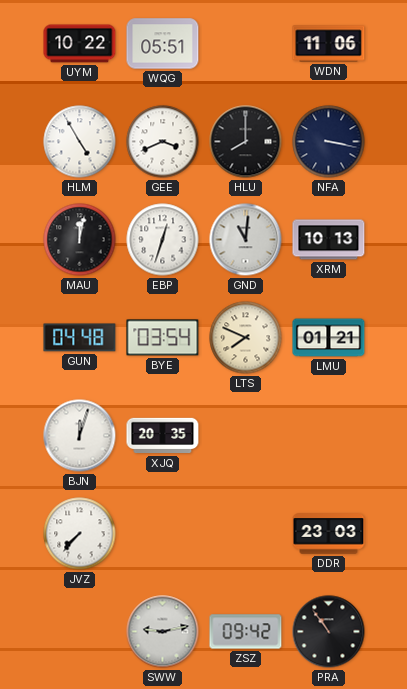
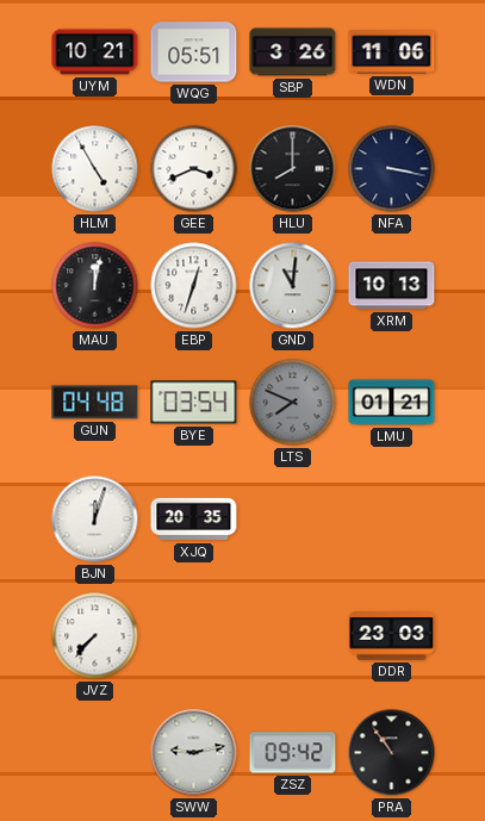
UYM: 10:22 -> 10:21 (95, 52)
SBP: none -> 3:26 (293, 52)
LTS dial: cream -> grey (293, 403)
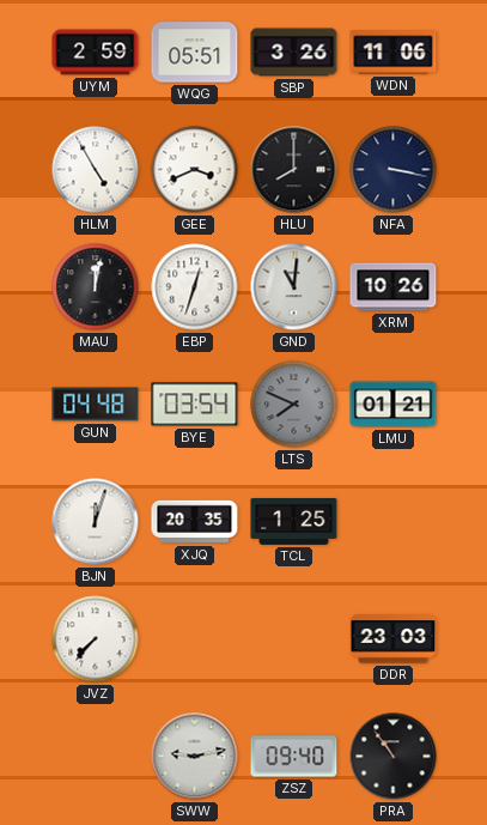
UYM: 10:21 -> 2:59 (96, 53)
XRM: 10:13 -> 10:26 (394, 287)
TCL: none -> 1:25 (294, 521)
ZSZ: 09:42 -> 09:40 (294, 757)
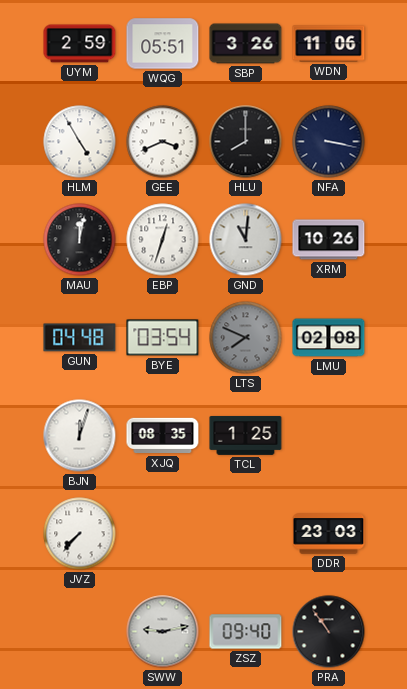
LMU: 01:21 -> 02:08 (329, 338)
XJQ: 20:35 -> 08:35 (163, 436)
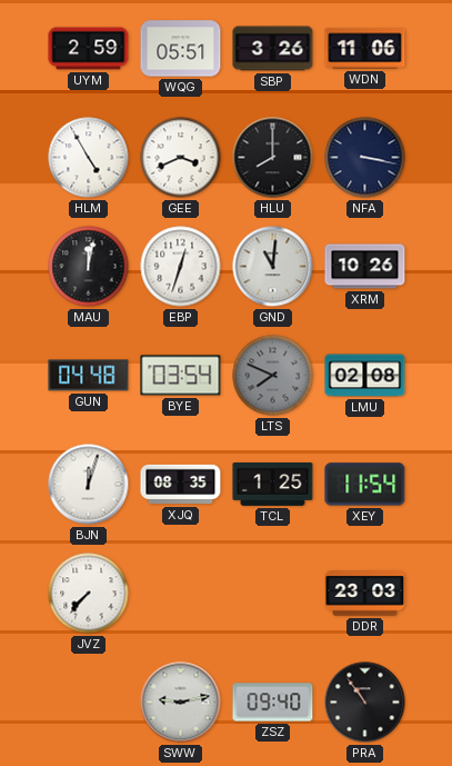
XEY: none -> 11:54 (365, 485)
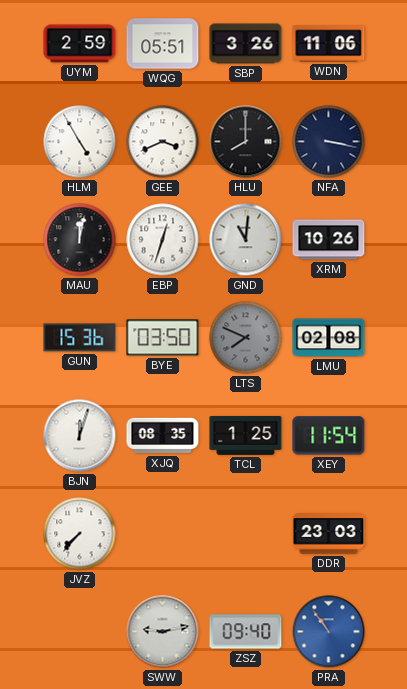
GUN: 04:48 -> 15:36 (80, 338)
BYE: 03:54 -> 03:50 (163, 338)
PRA dial: black -> blue (329, 632)
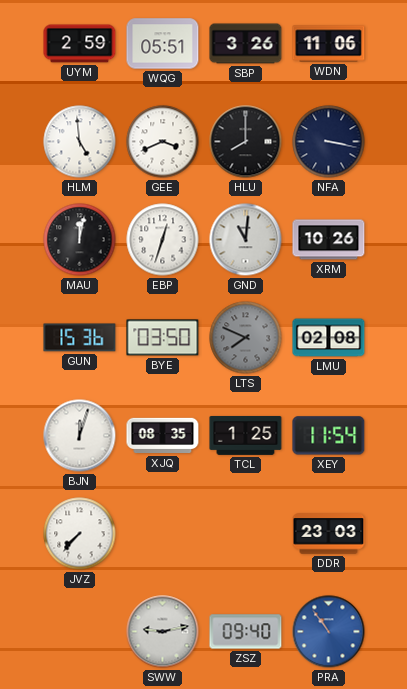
HLM: 4:55 -> 4:59 (80, 142)
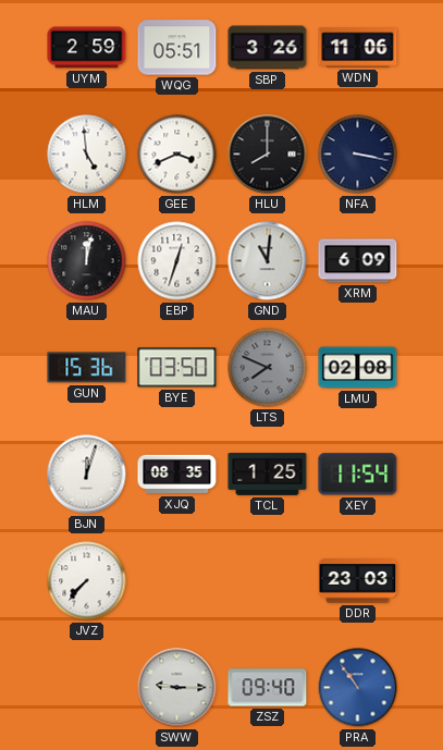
XRM: 10:26 -> 6:09 (358, 261)
SWW: 9:13 -> 9:15 (177, 688)
